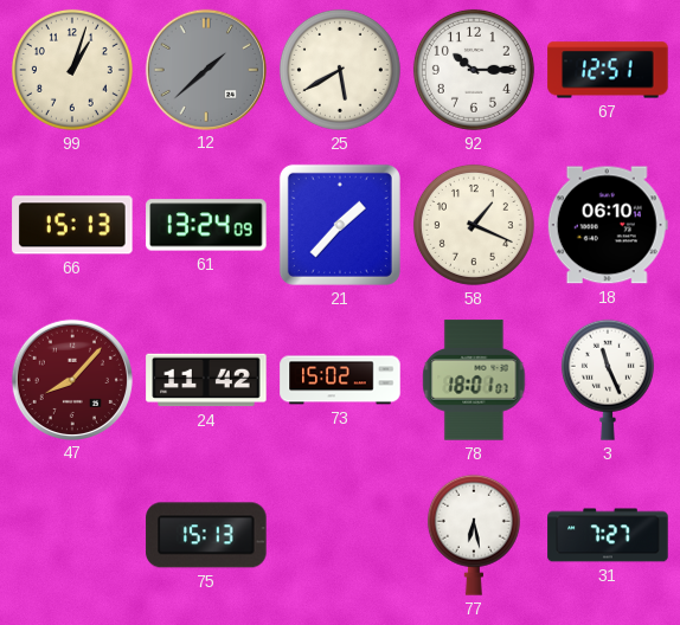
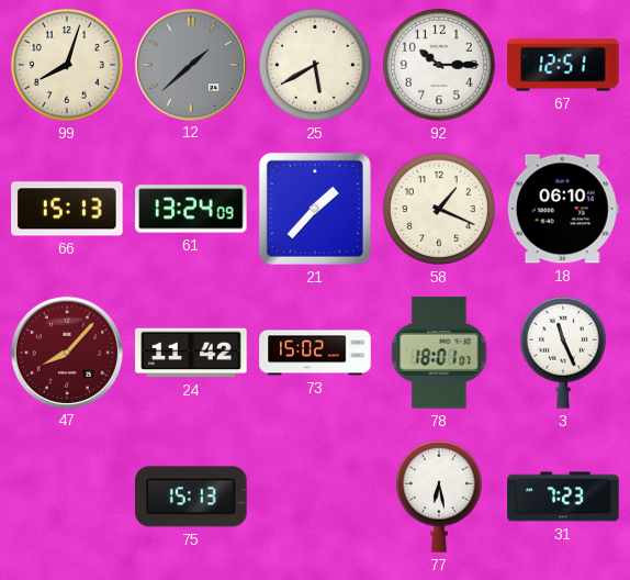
99: 1:03 -> 8:03 (67, 65)
31: 7:27 -> 7:23 (563, 497)
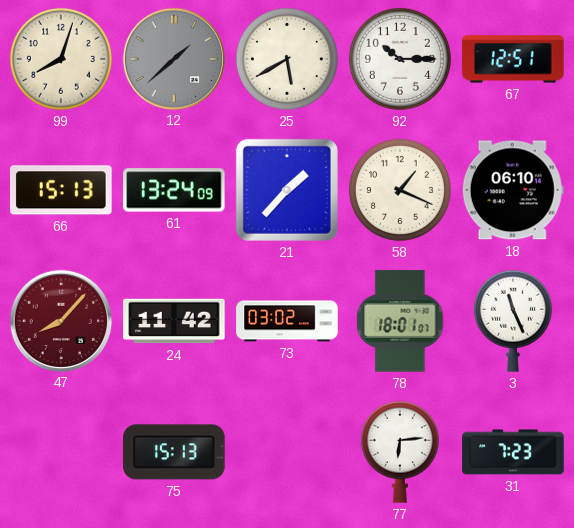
73: 15:02 -> 03:02 (287, 321)
77: 6:28 -> 6:14 (400, 452)
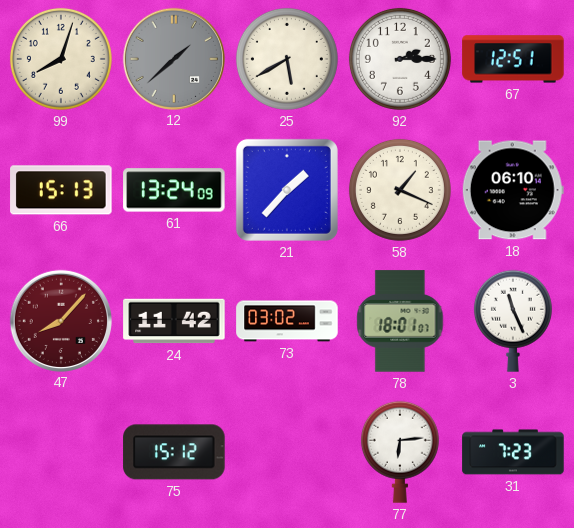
92: 10:15 -> 2:15 (400, 59)
75: 15:13 -> 15:12 (174, 452)
